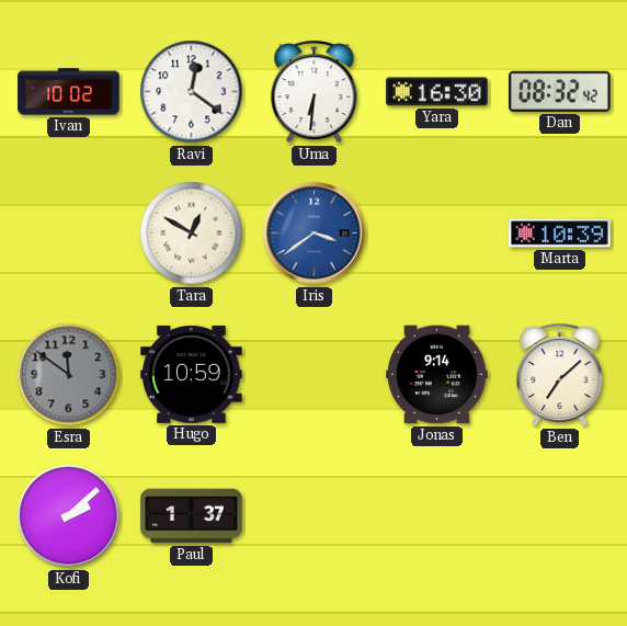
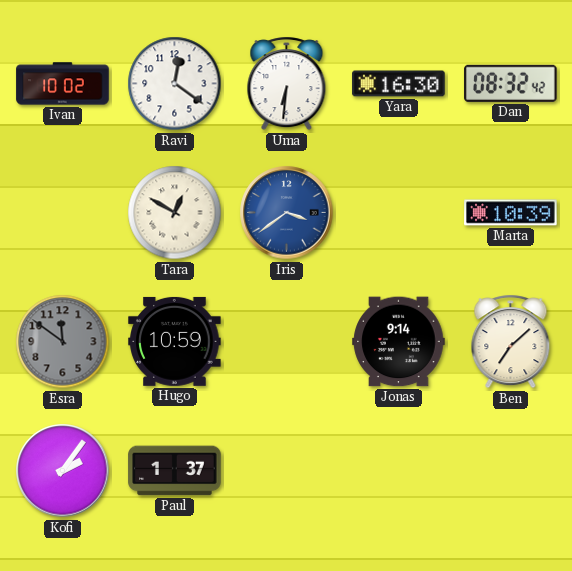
Kofi: 2:08 -> 2:06 (63, 471)
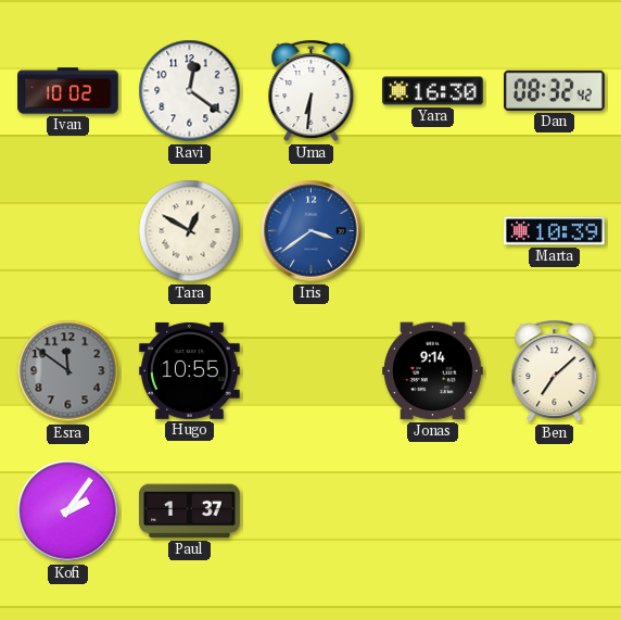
Hugo: 10:59 -> 10:55 (190, 370)
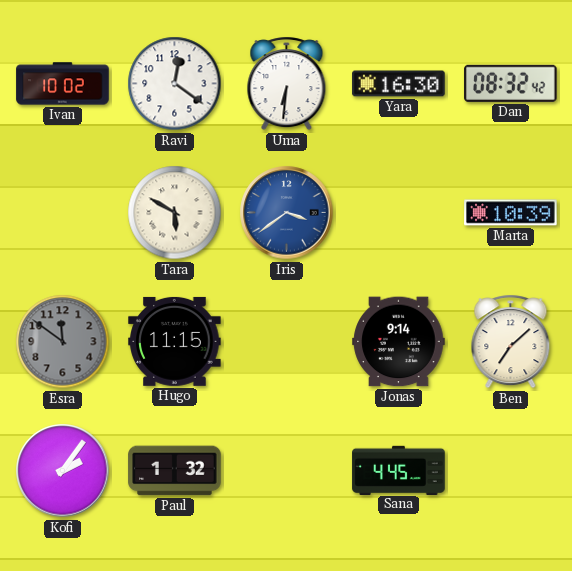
Tara: 12:50 -> 5:50 (175, 213)
Hugo: 10:55 -> 11:15 (175, 341)
Paul: 1:37 -> 1:32 (175, 471)
Sana: none -> 4:45 (399, 470)
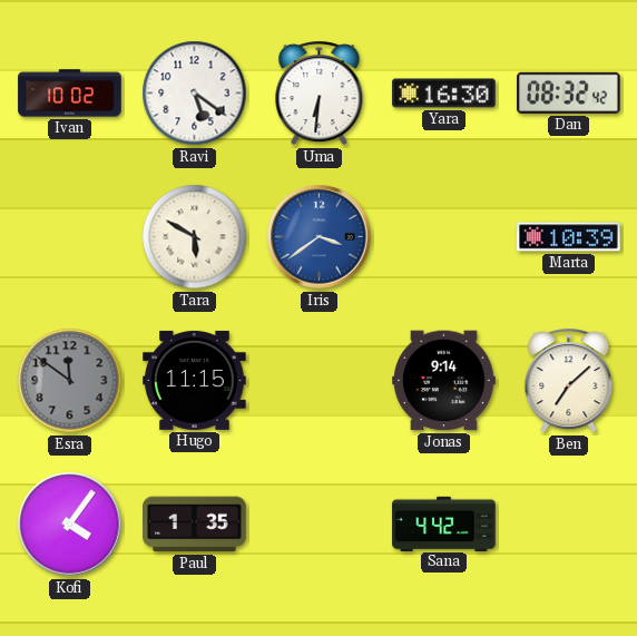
Ravi: 12:21 -> 5:21 (195, 94)
Kofi: 2:06 -> 4:06 (70, 525)
Paul: 1:32 -> 1:35 (195, 525)
Sana: 4:45 -> 4:42 (444, 524)
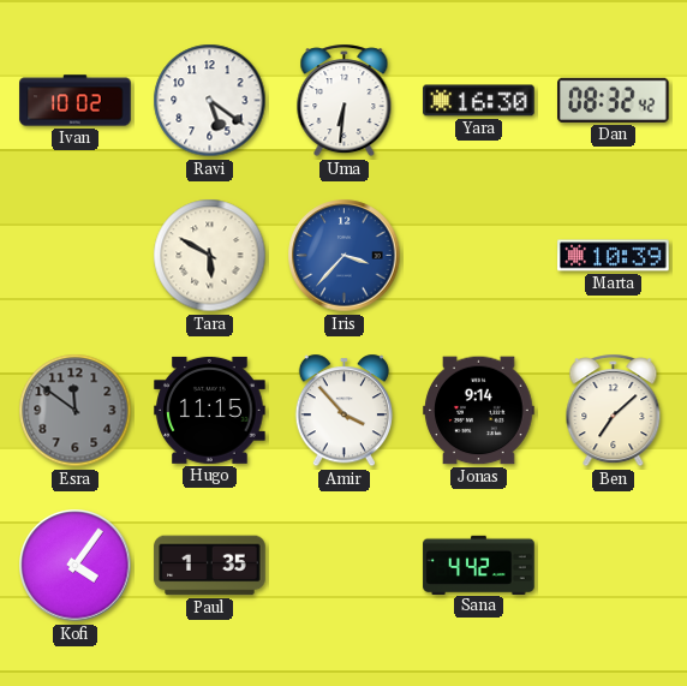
Iris: 3:39 -> 3:37 (345, 256)
Amir: none -> 3:53 (343, 411)
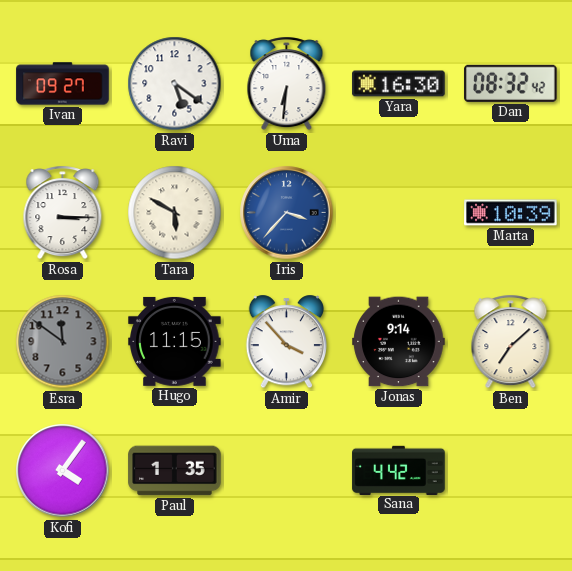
Ivan: 10:02 -> 09:27 (63, 84)
Rosa: none -> 3:15 (63, 213)
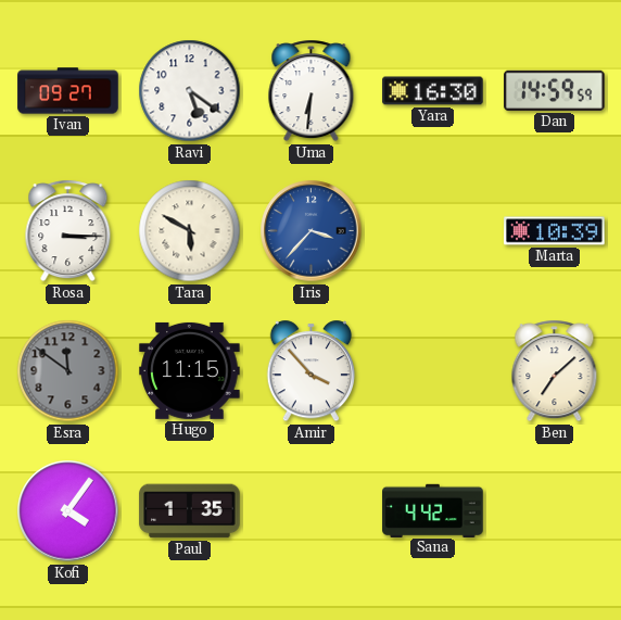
Dan: 08:32 -> 14:59 (555, 90)
Jonas: 9:14 -> none (399, 342)
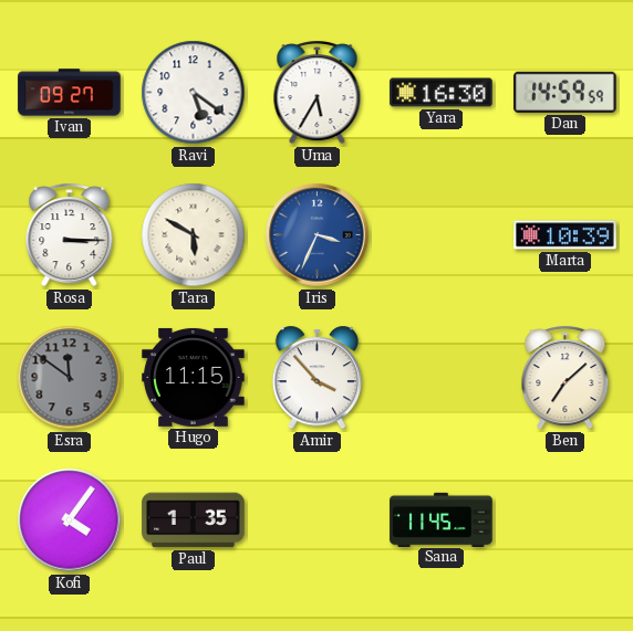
Uma: 6:31 -> 5:35 (318, 93)
Iris: 3:37 -> 3:34 (318, 235)
Sana: 4:42 -> 11:45 (442, 519)
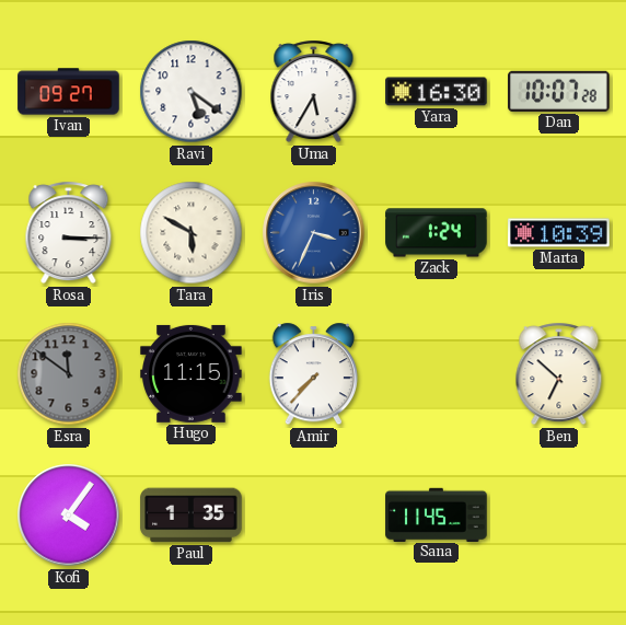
Dan: 14:59 -> 10:07 (559, 91)
Zack: none -> 1:24 (437, 233)
Amir: 3:53 -> 7:37 (313, 374)
Ben: 7:08 -> 6:52 (559, 374)
